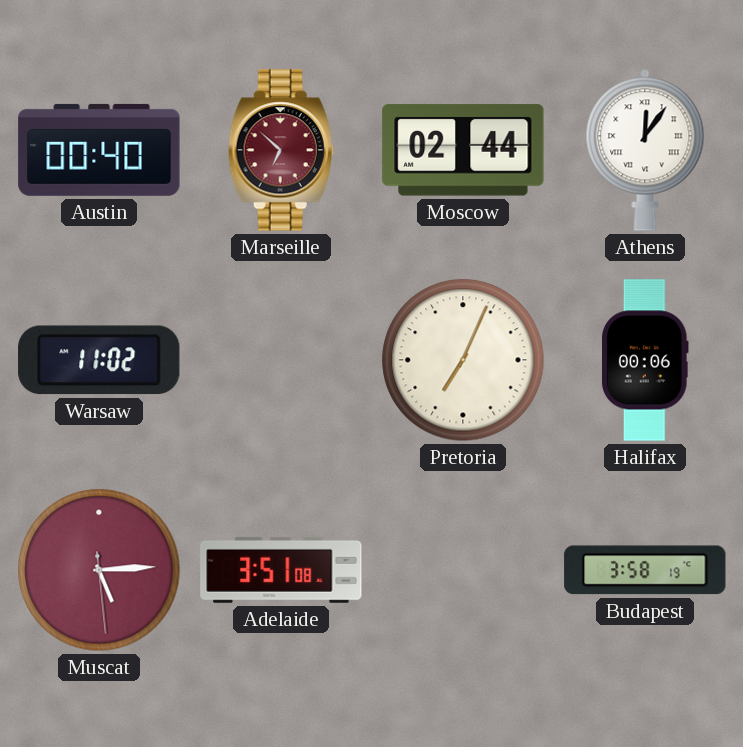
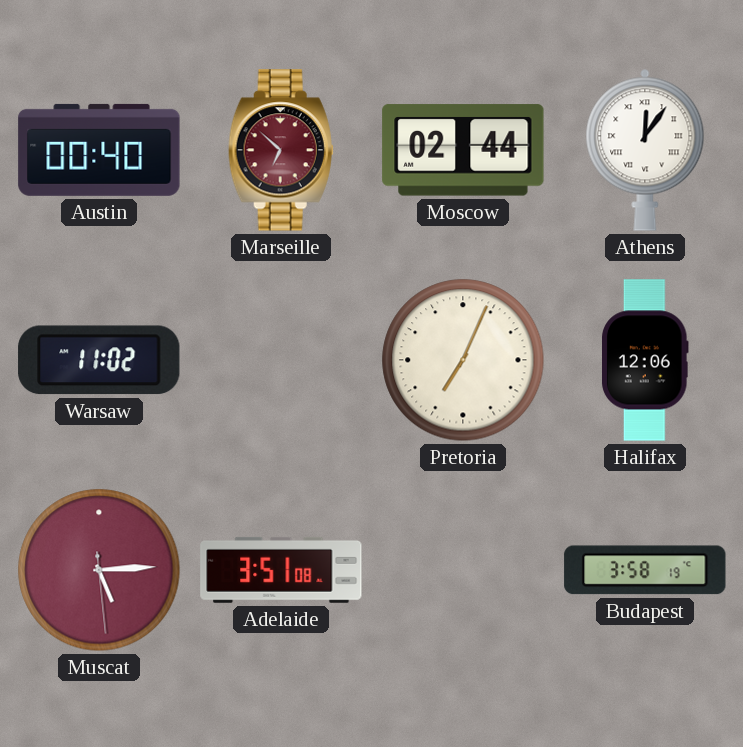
Halifax: 00:06 -> 12:06 (646, 360)
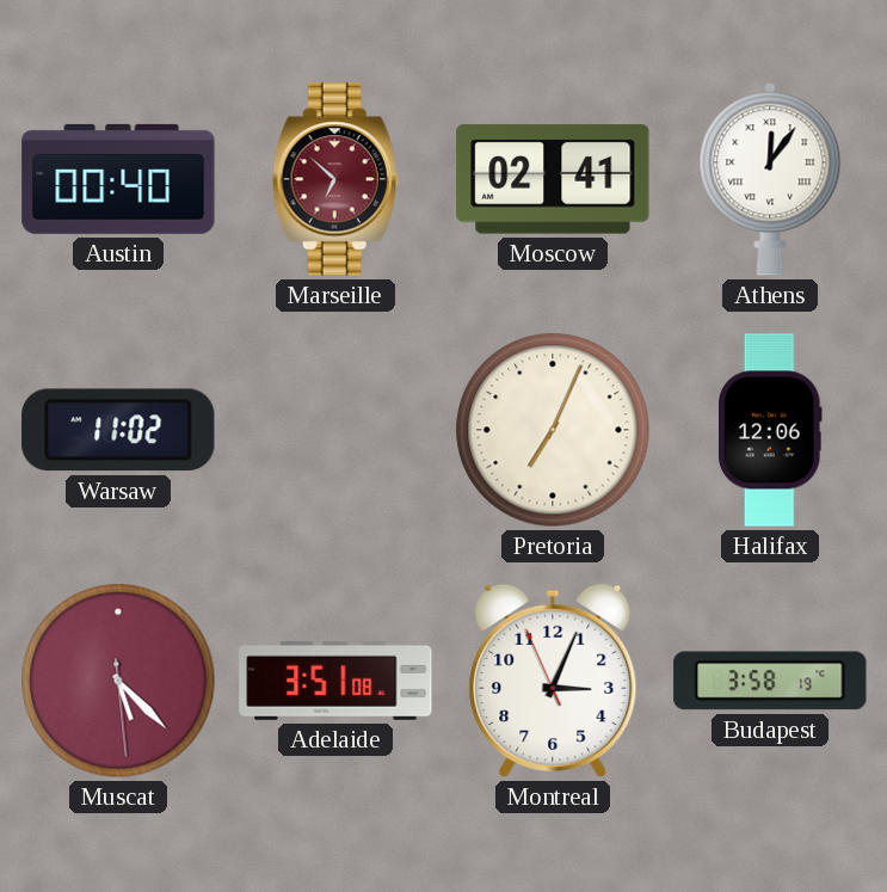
Moscow: 02:44 -> 02:41 (553, 179)
Muscat: 5:14 -> 5:22 (118, 681)
Montreal: none -> 3:03 (553, 681)
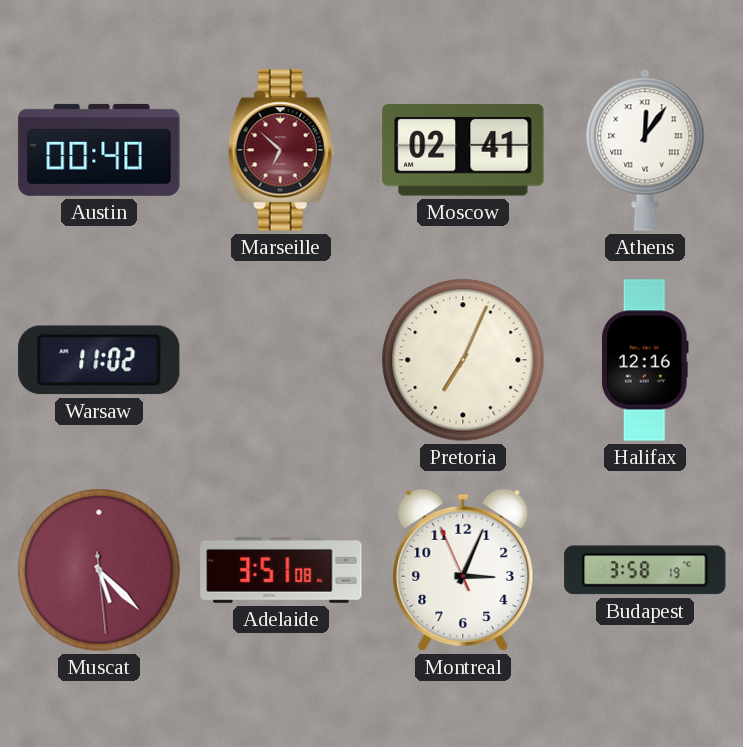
Halifax: 12:06 -> 12:16 (646, 360)
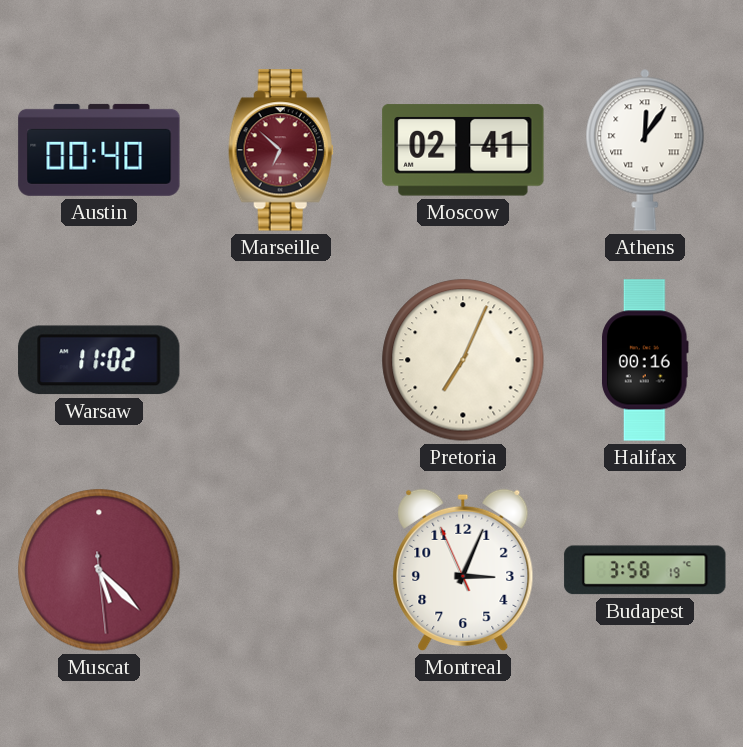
Halifax: 12:16 -> 00:16 (646, 360)
Adelaide: 3:51 -> none (281, 570)
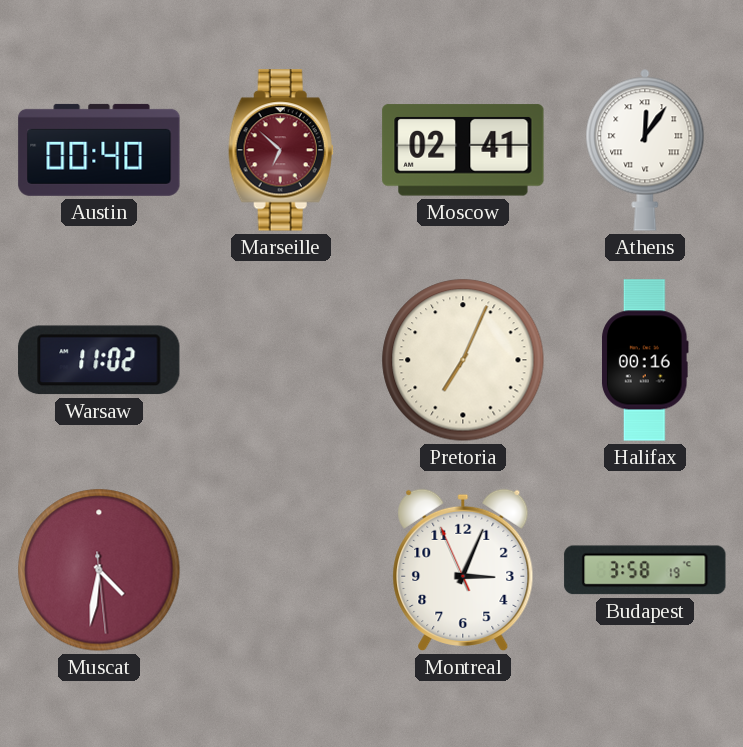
Muscat: 5:22 -> 4:31 (99, 570)
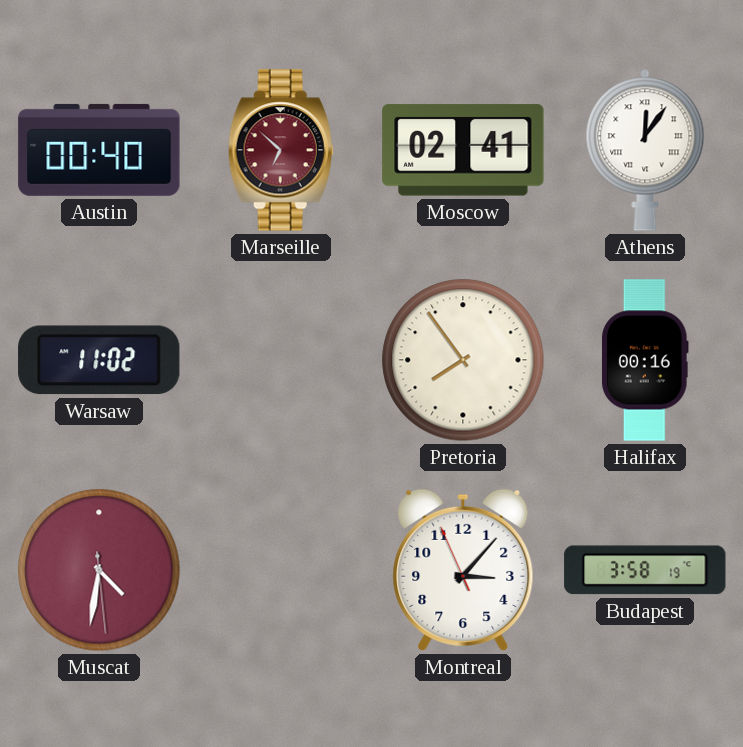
Pretoria: 7:04 -> 7:54 (463, 360)
Montreal: 3:03 -> 3:06 (463, 570)
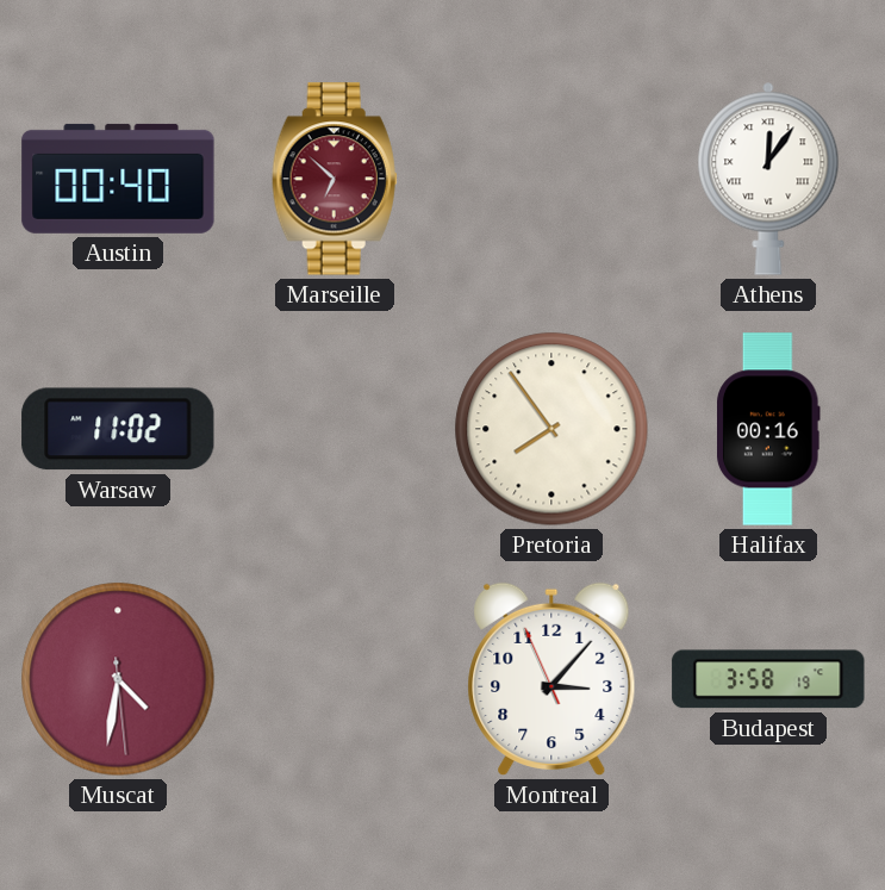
Moscow: 02:41 -> none (463, 150)
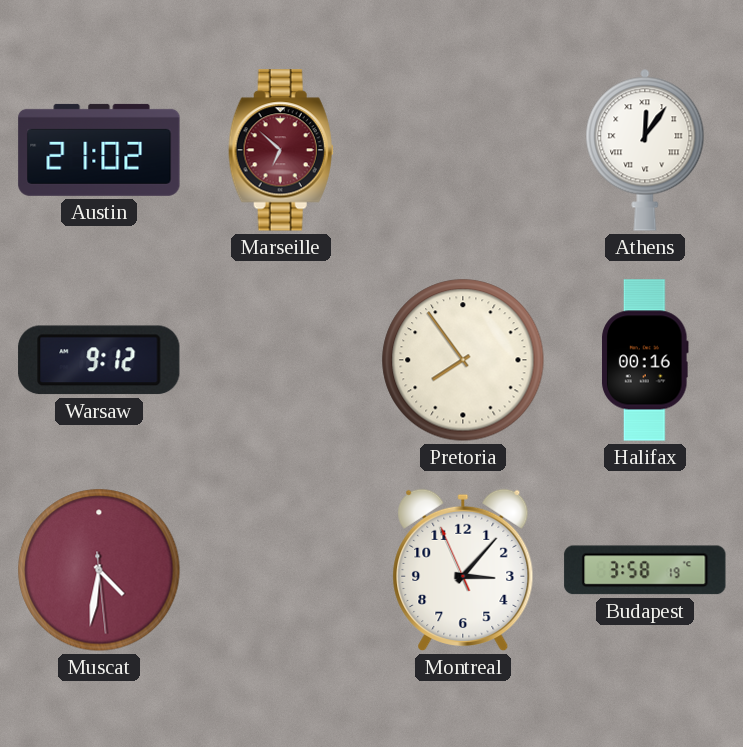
Austin: 00:40 -> 21:02 (99, 150)
Warsaw: 11:02 -> 9:12 (99, 360)
